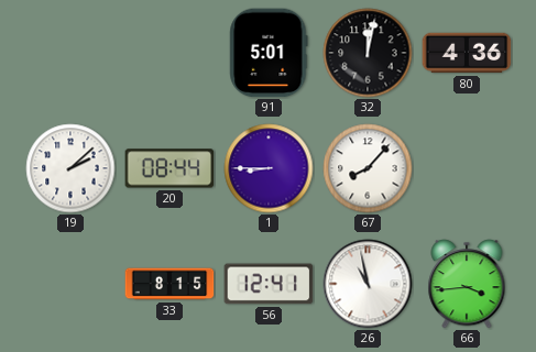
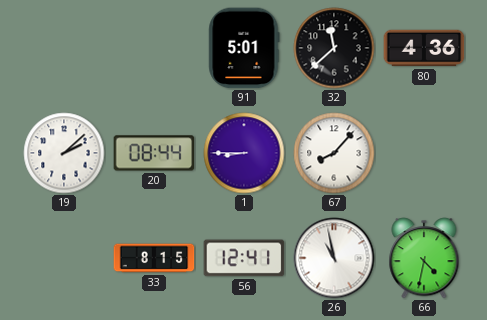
32: 12:02 -> 11:38 (334, 48)
66: 3:44 -> 4:32 (424, 258)
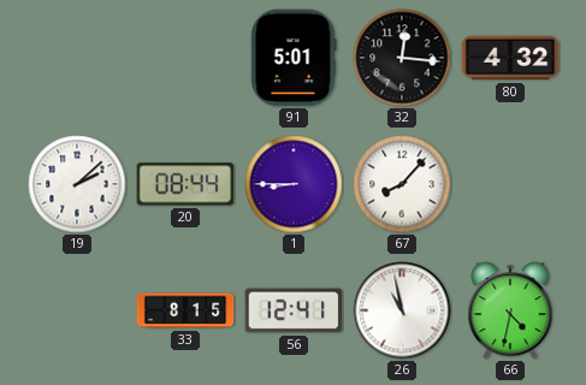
32: 11:38 -> 12:16 (402, 58)
80: 4:36 -> 4:32 (510, 58)
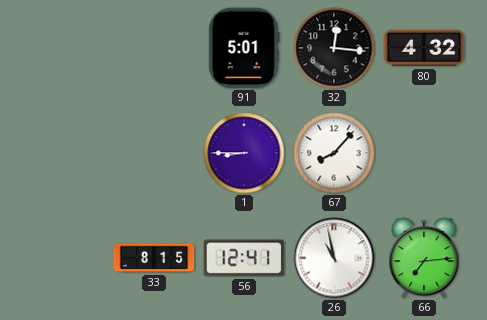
19: 2:08 -> none (77, 184)
20: 08:44 -> none (185, 184)
66: 4:32 -> 7:14 (424, 258)
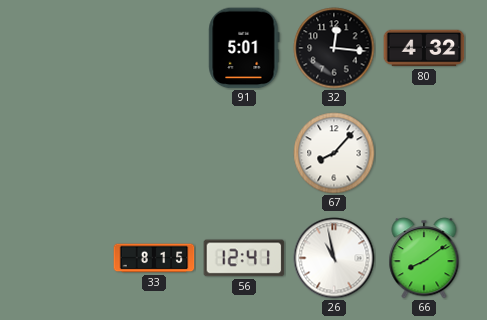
1: 8:45 -> none (244, 153)
66: 7:14 -> 8:09 (424, 258)
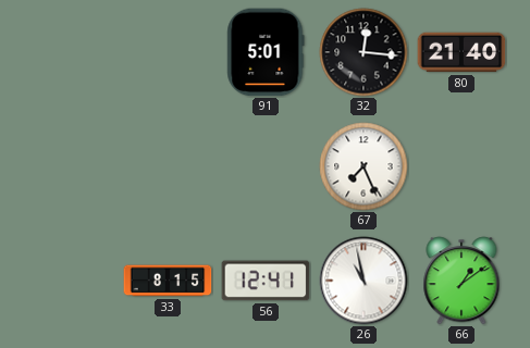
80: 4:32 -> 21:40 (461, 52)
67: 8:07 -> 7:26 (363, 166)
66: 8:09 -> 1:09 (461, 281)
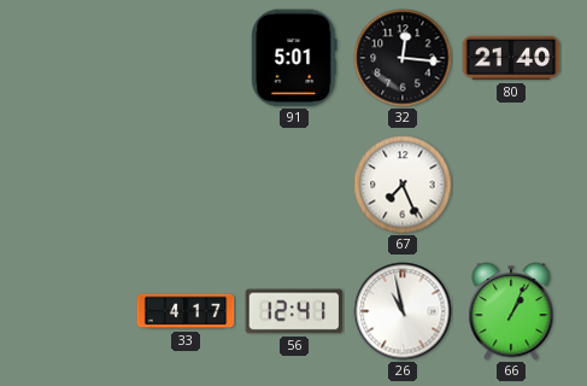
33: 8:15 -> 4:17 (186, 311)
66: 1:09 -> 1:04 (511, 311)
